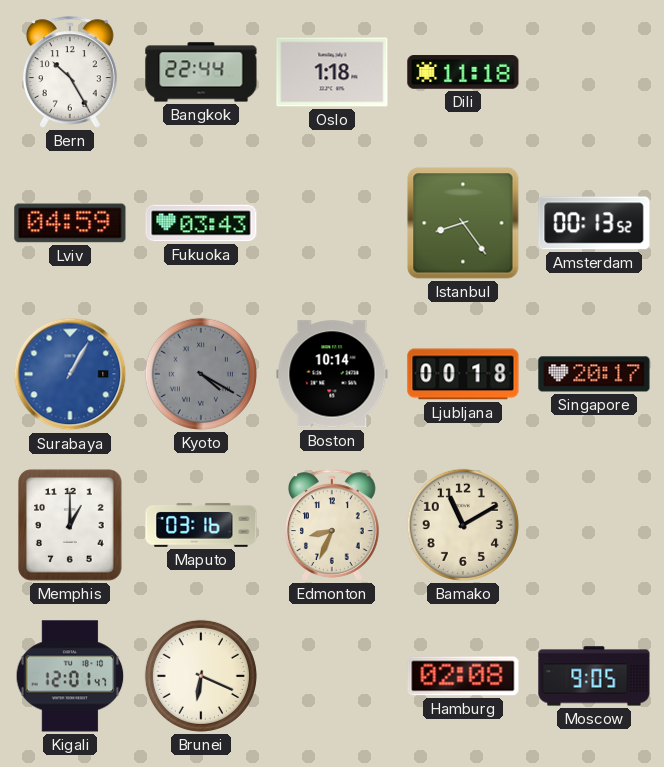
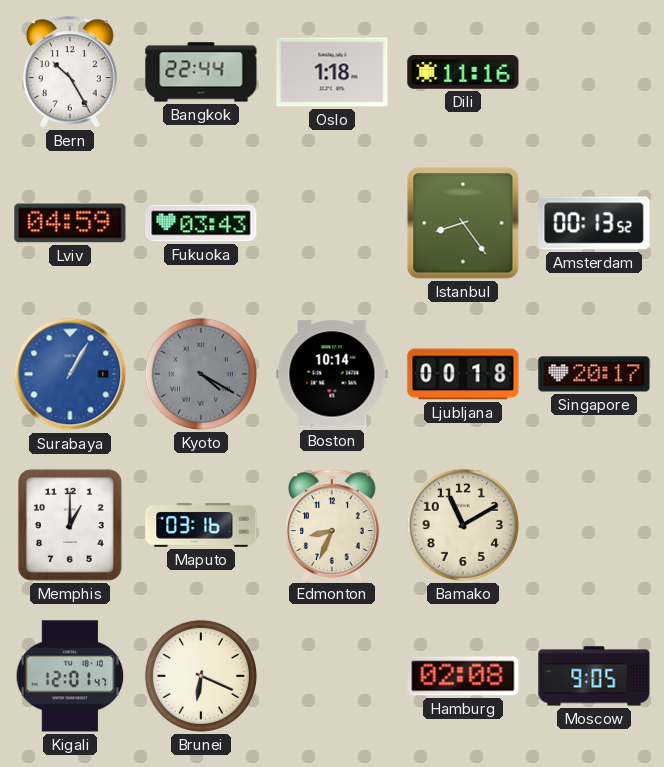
Dili: 11:18 -> 11:16 (463, 72)
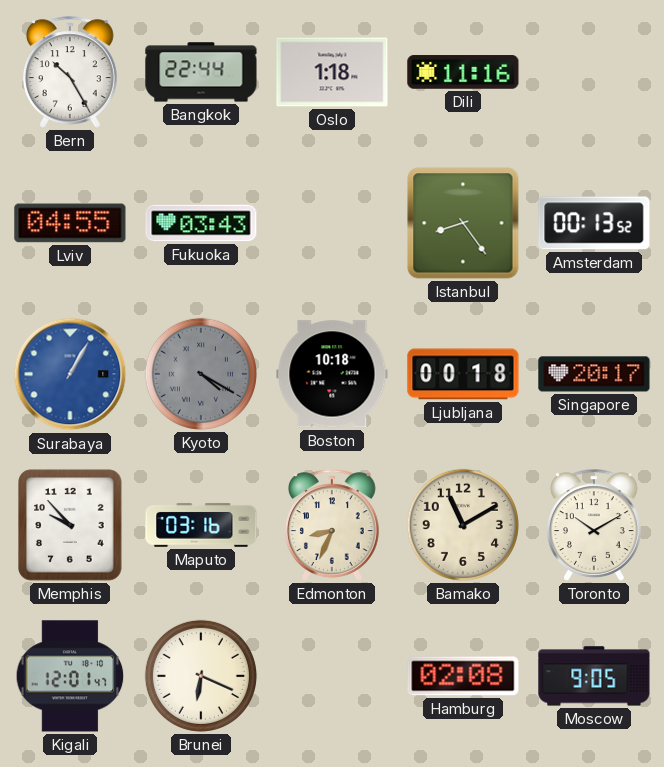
Lviv: 04:59 -> 04:55 (70, 223)
Boston: 10:14 -> 10:18 (332, 374)
Memphis: 1:00 -> 9:53 (70, 525)
Toronto: none -> 10:10 (595, 525)
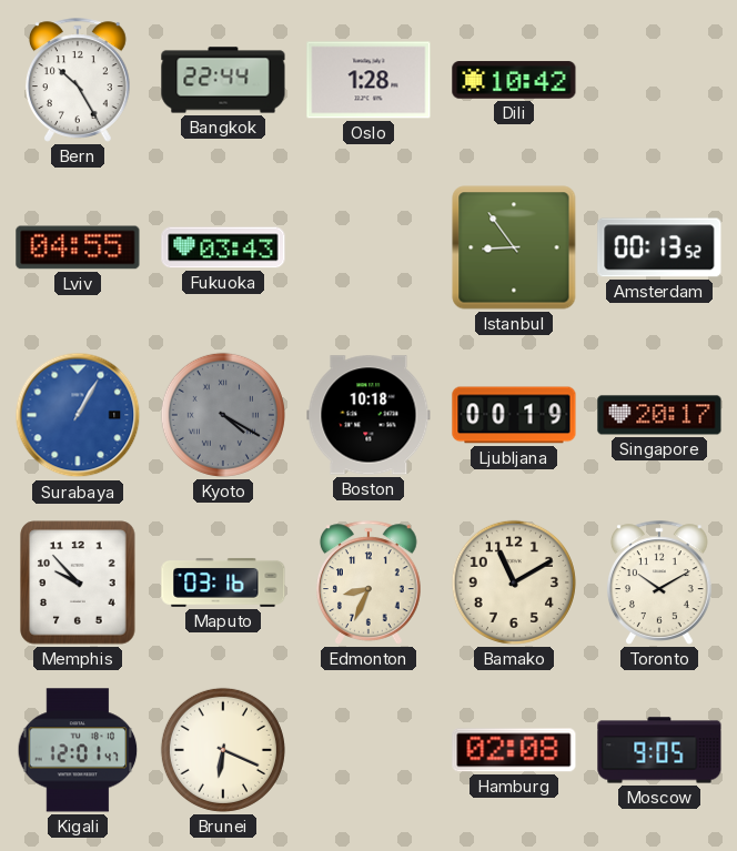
Oslo: 1:18 -> 1:28 (368, 80)
Dili: 11:16 -> 10:42 (514, 80)
Istanbul: 8:24 -> 8:54 (514, 247)
Ljubljana: 00:18 -> 00:19 (514, 415)
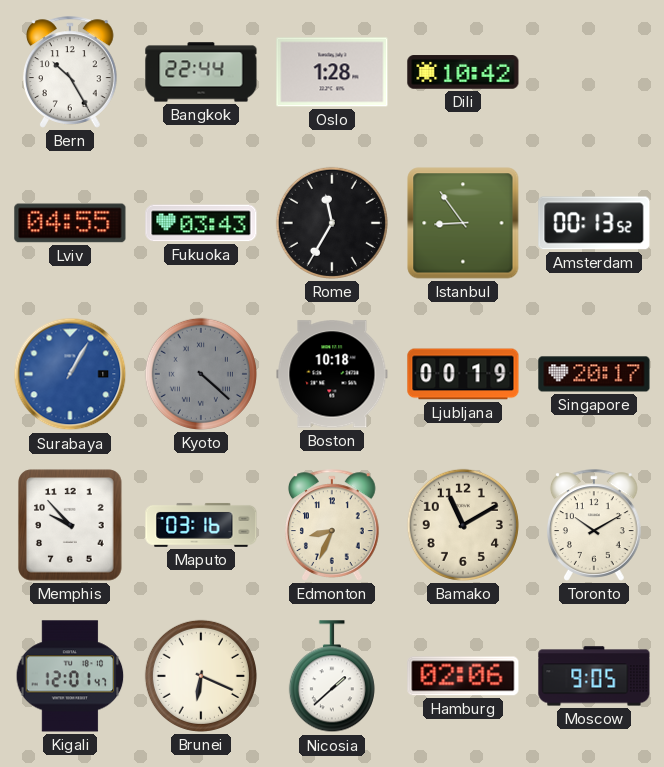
Rome: none -> 11:35 (332, 223)
Kyoto: 4:20 -> 4:22 (201, 374)
Nicosia: none -> 1:38 (332, 677)
Hamburg: 02:08 -> 02:06 (463, 676)
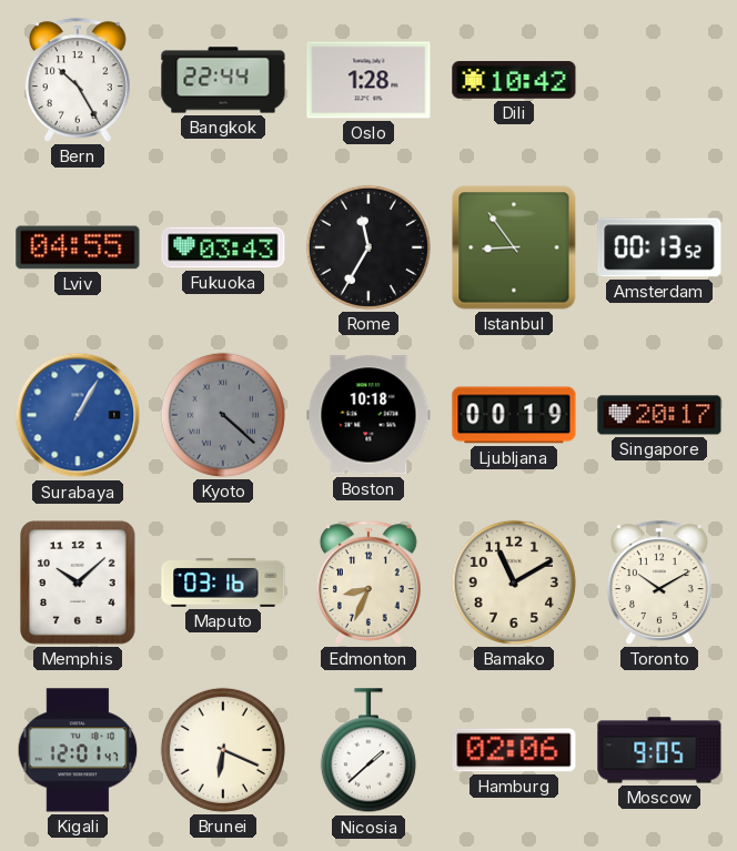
Memphis: 9:53 -> 10:08 (78, 582)
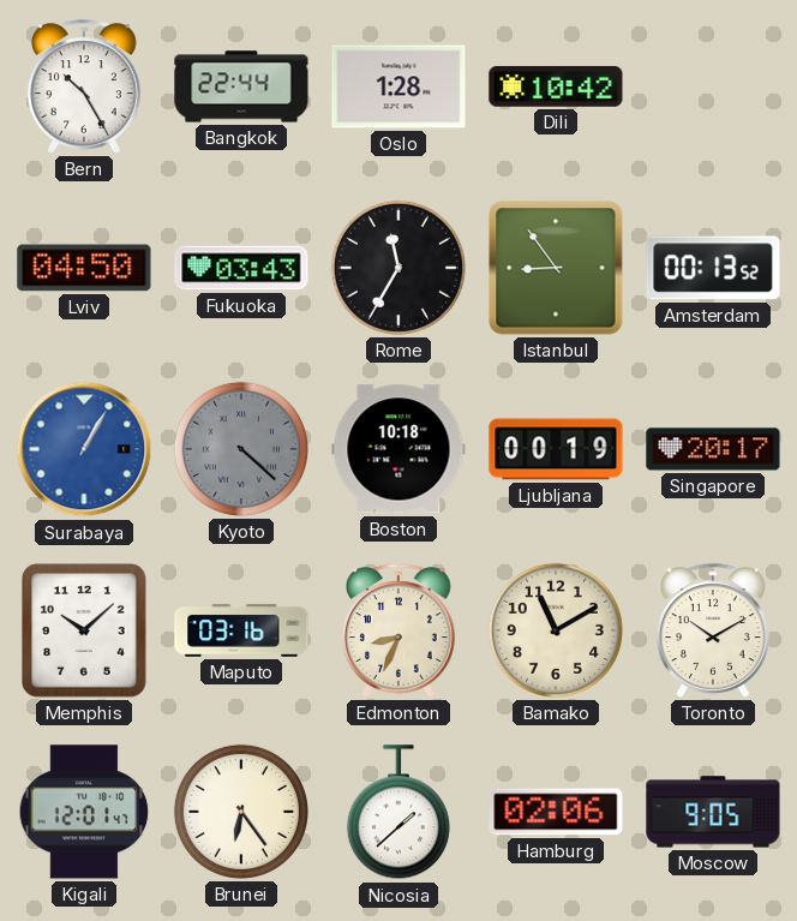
Lviv: 04:55 -> 04:50 (84, 268)
Brunei: 6:19 -> 6:24 (241, 812)
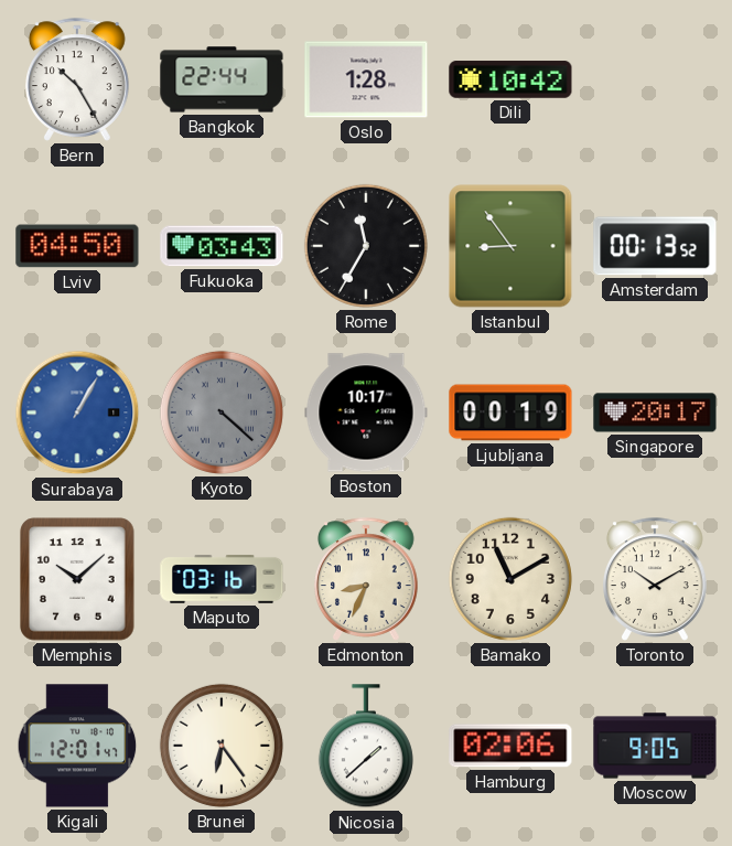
Boston: 10:18 -> 10:17 (366, 413)
